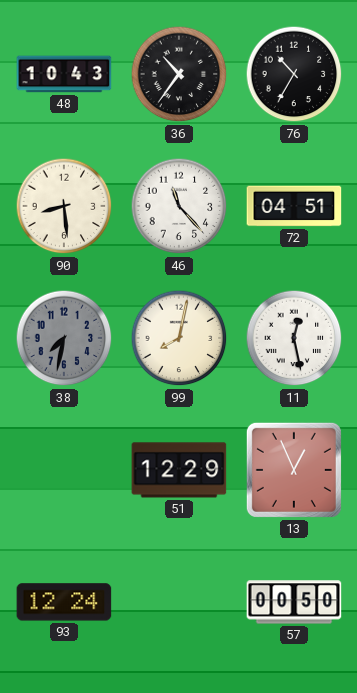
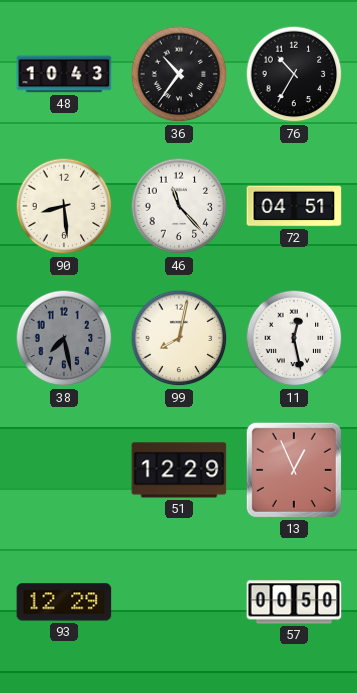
38: 7:32 -> 7:28 (64, 338)
93: 12:24 -> 12:29 (64, 602)
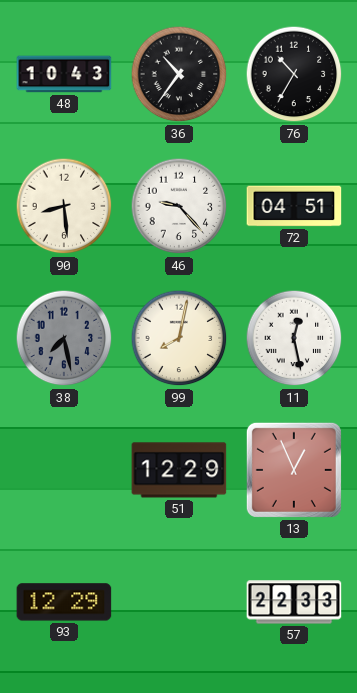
46: 11:23 -> 9:23 (179, 206)
57: 00:50 -> 22:33 (294, 602)
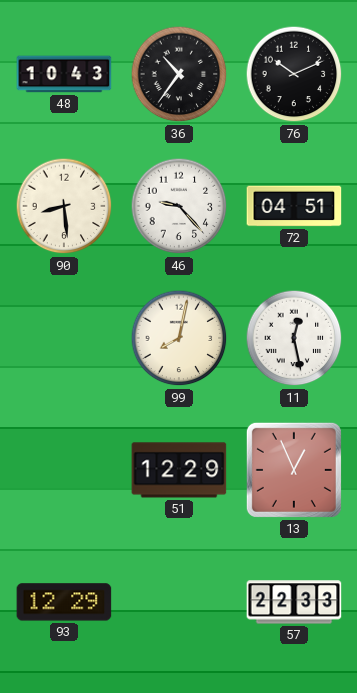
76: 10:35 -> 10:11 (294, 74)
38: 7:28 -> none (64, 338)
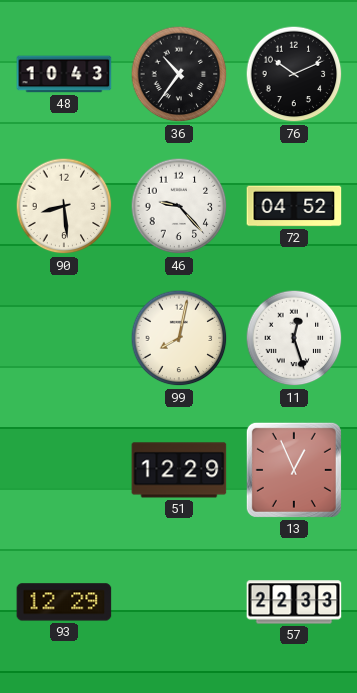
72: 04:51 -> 04:52 (294, 206)
11: 12:28 -> 12:27 (294, 338)
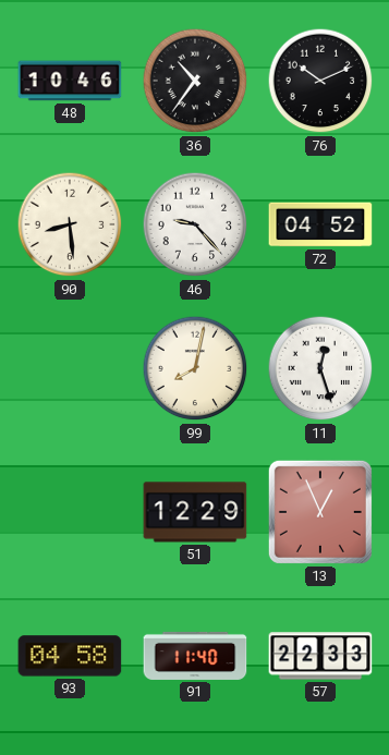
48: 10:43 -> 10:46 (70, 81)
93: 12:29 -> 04:58 (70, 656)
91: none -> 11:40 (195, 656)
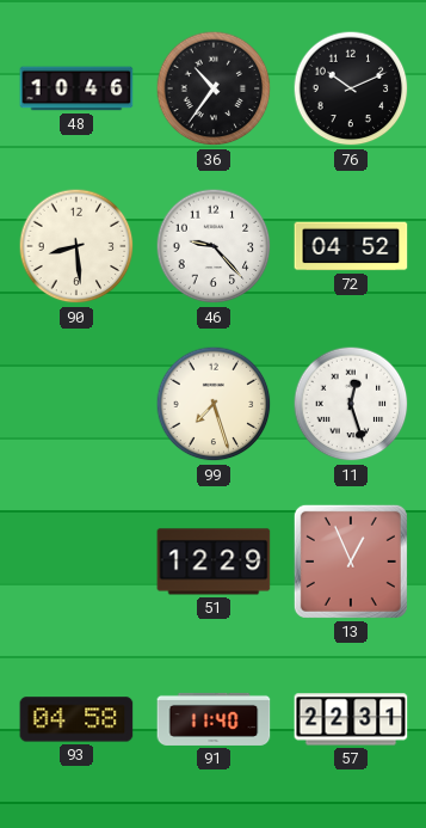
99: 8:02 -> 7:27 (214, 404)
57: 22:33 -> 22:31 (351, 719)
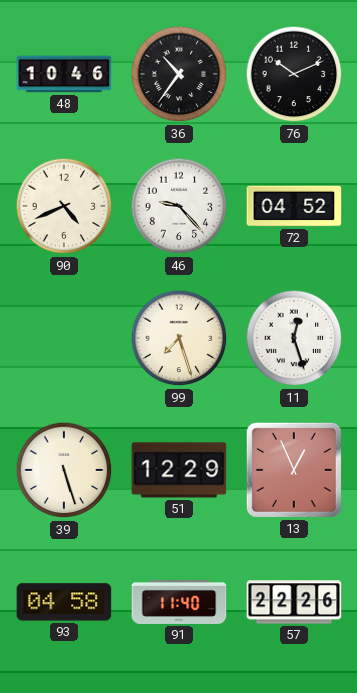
90: 8:29 -> 4:41 (64, 206)
39: none -> 5:27 (64, 470)
57: 22:31 -> 22:26 (294, 602)
